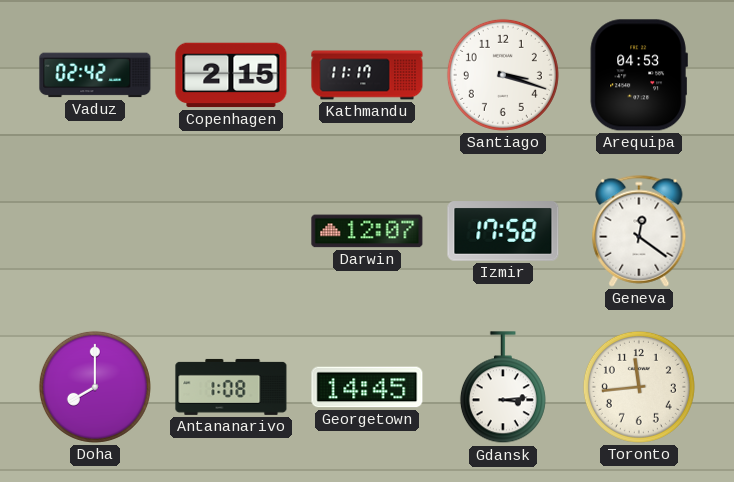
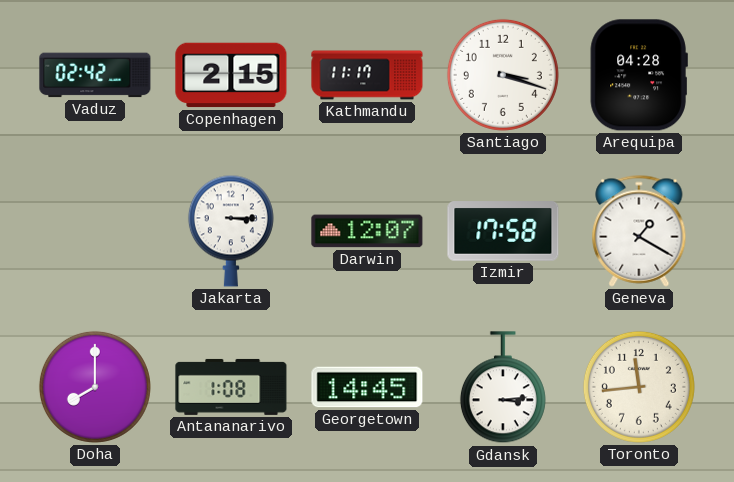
Arequipa: 04:53 -> 04:28 (639, 75)
Jakarta: none -> 3:15 (231, 231)
Geneva: 12:21 -> 1:20 (639, 231)
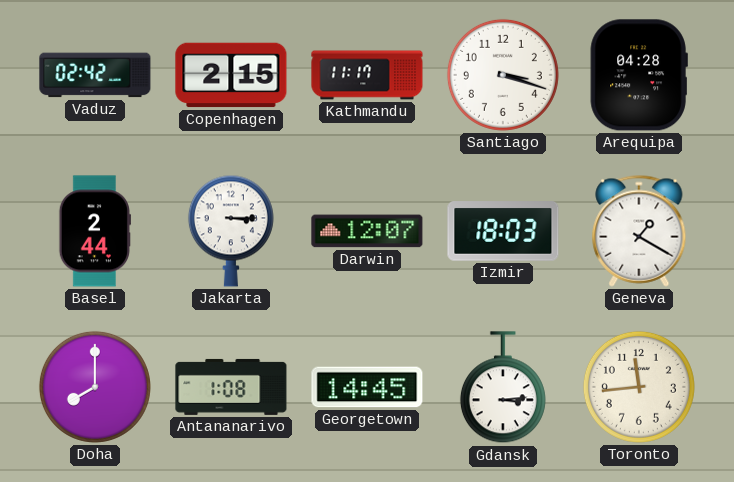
Basel: none -> 2:44 (95, 231)
Izmir: 17:58 -> 18:03 (503, 231)
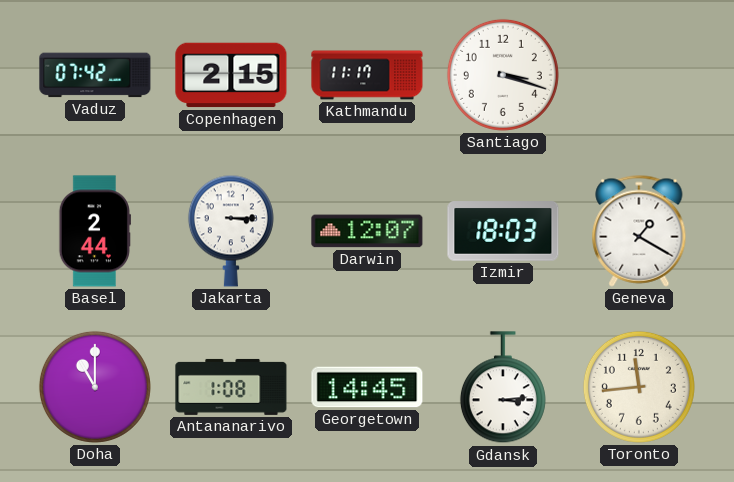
Vaduz: 02:42 -> 07:42 (95, 75)
Arequipa: 04:28 -> none (639, 75)
Doha: 8:00 -> 11:00 (95, 387)
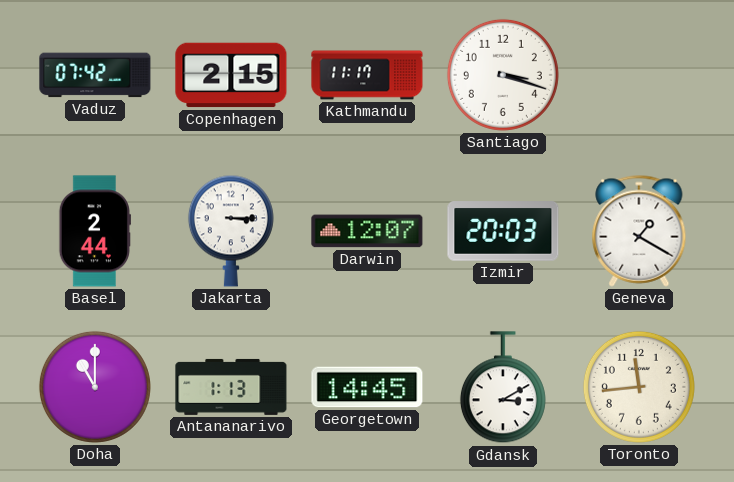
Izmir: 18:03 -> 20:03 (503, 231)
Antananarivo: 1:08 -> 1:13 (231, 387)
Gdansk: 3:14 -> 3:10 (503, 388)
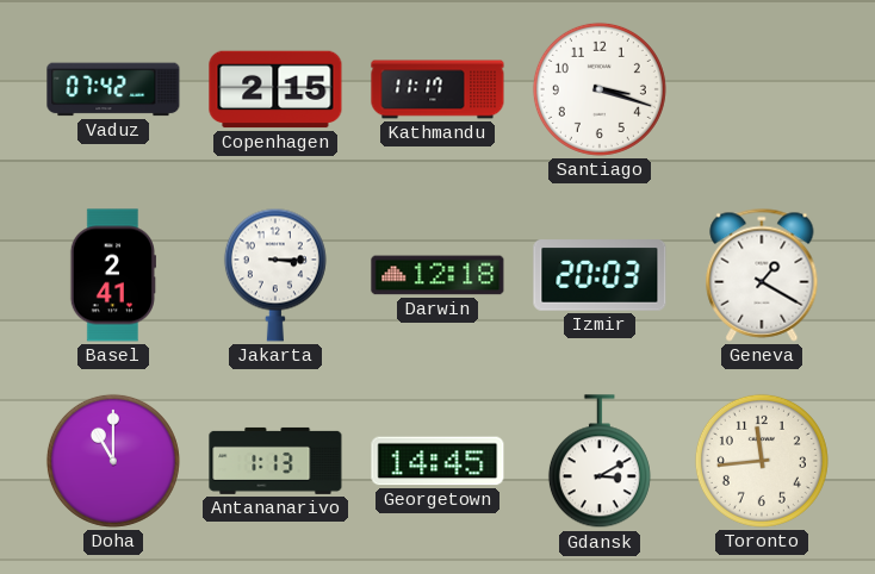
Basel: 2:44 -> 2:41 (113, 275)
Darwin: 12:07 -> 12:18 (437, 275)
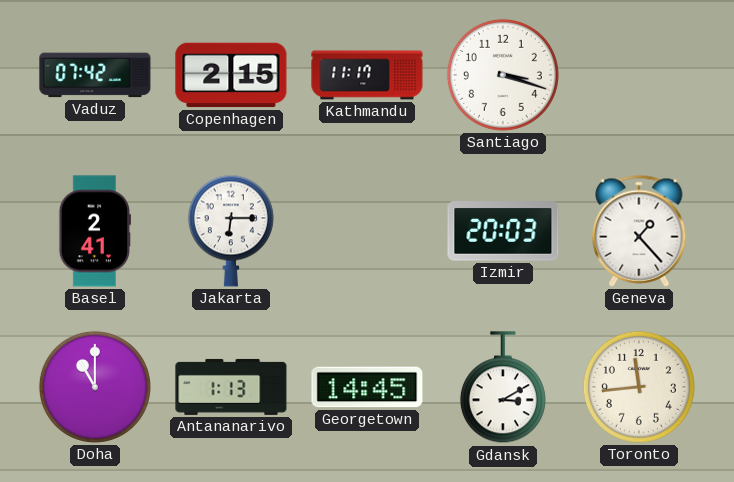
Jakarta: 3:15 -> 6:15 (231, 231)
Darwin: 12:18 -> none (437, 275)
Geneva: 1:20 -> 1:23 (639, 231)
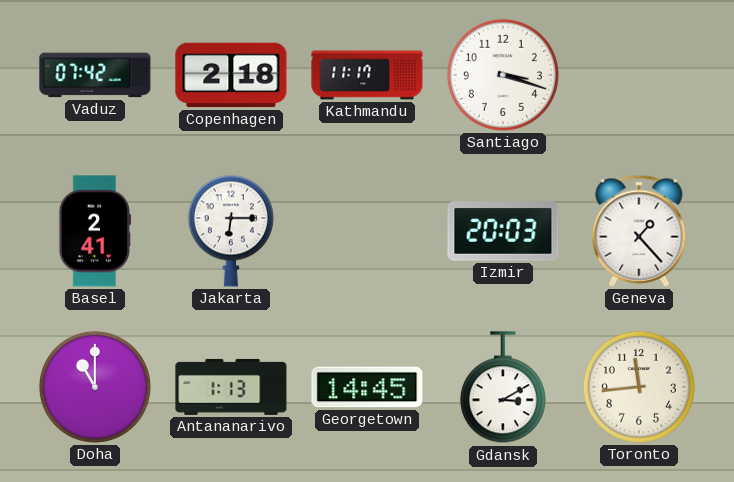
Copenhagen: 2:15 -> 2:18 (231, 75)
